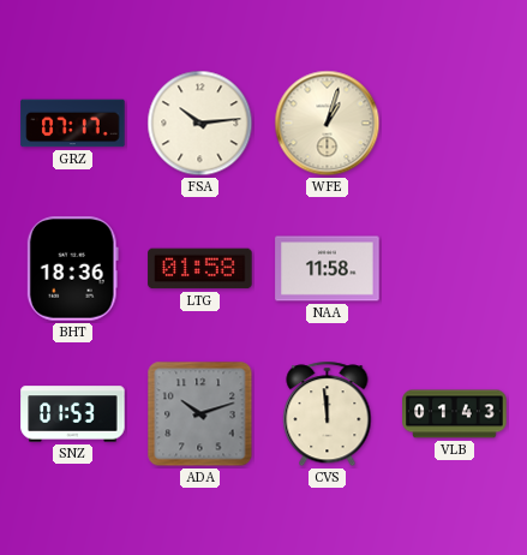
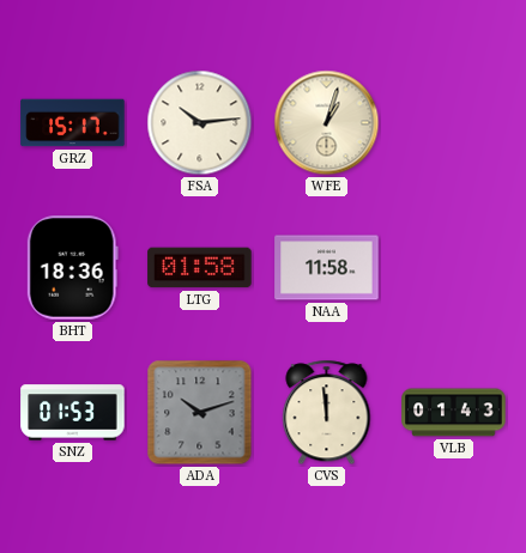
GRZ: 07:17 -> 15:17 (73, 123)
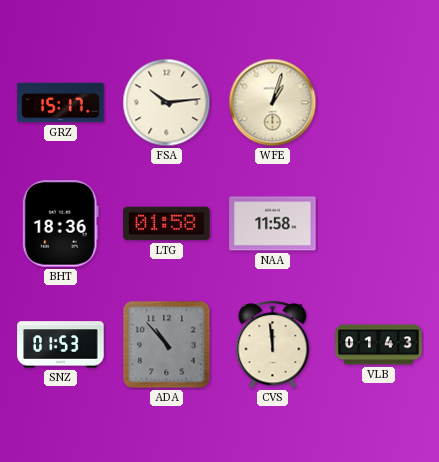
ADA: 10:12 -> 10:53 (167, 345)
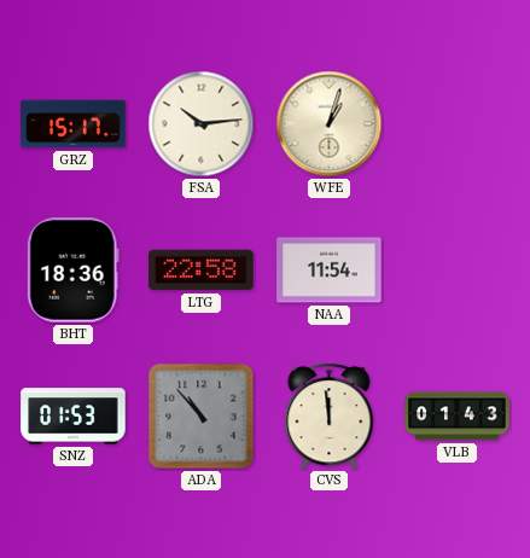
LTG: 01:58 -> 22:58 (202, 271)
NAA: 11:58 -> 11:54 (330, 271)
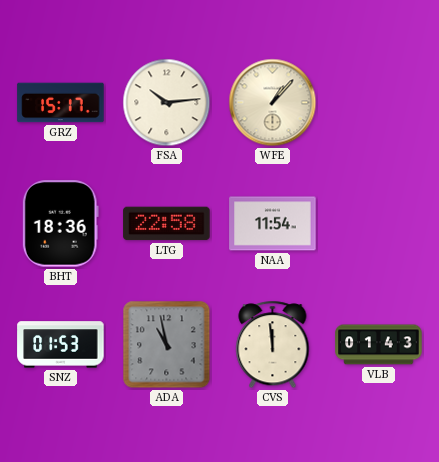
WFE: 1:03 -> 1:07 (273, 103)
ADA: 10:53 -> 10:58 (167, 345)
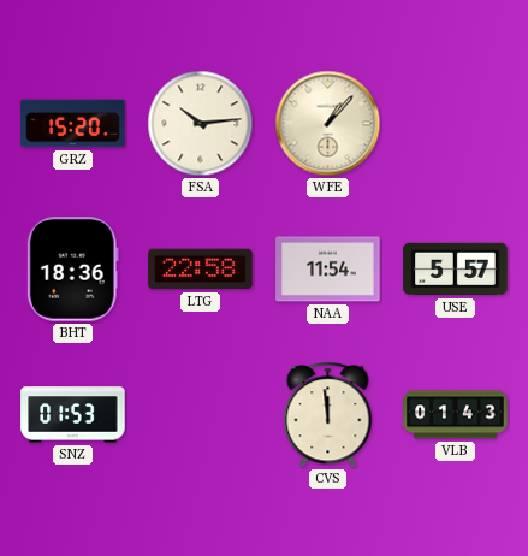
GRZ: 15:17 -> 15:20 (73, 124)
USE: none -> 5:57 (456, 270)
ADA: 10:58 -> none (167, 345)
